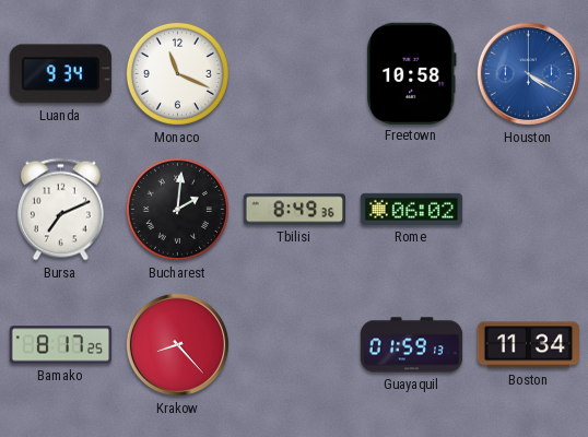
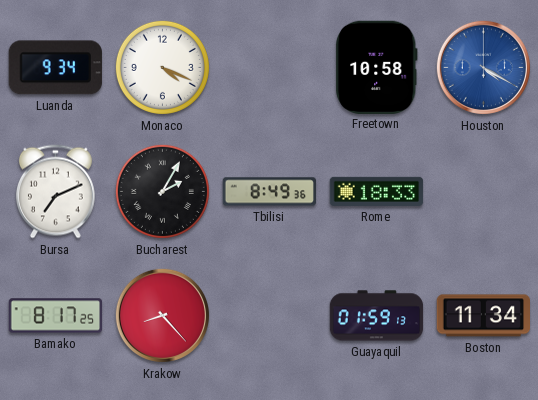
Monaco: 11:19 -> 4:19 (162, 67)
Bucharest: 2:01 -> 2:05 (162, 191)
Rome: 06:02 -> 18:33 (377, 191)
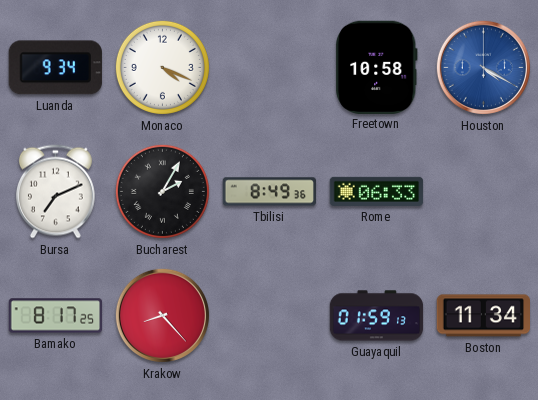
Rome: 18:33 -> 06:33 (377, 191)
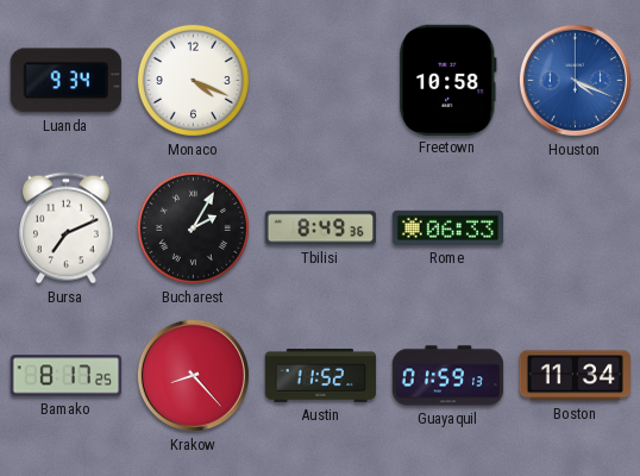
Houston: 4:20 -> 4:19 (575, 80)
Austin: none -> 11:52 (321, 376)
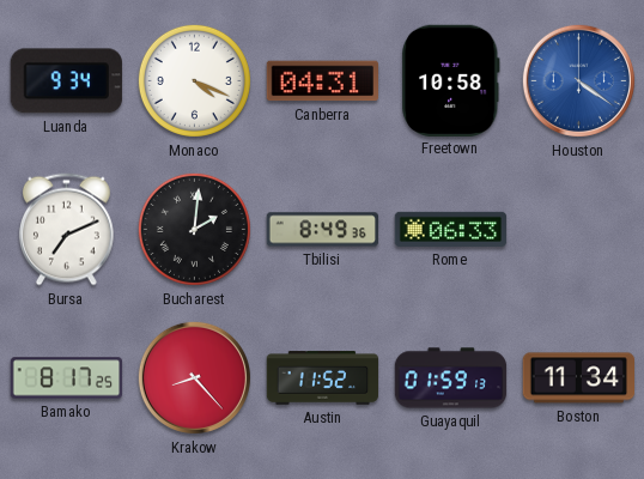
Canberra: none -> 04:31 (322, 81)
Houston: 4:19 -> 4:21 (578, 80)
Bucharest: 2:05 -> 2:01 (194, 229)
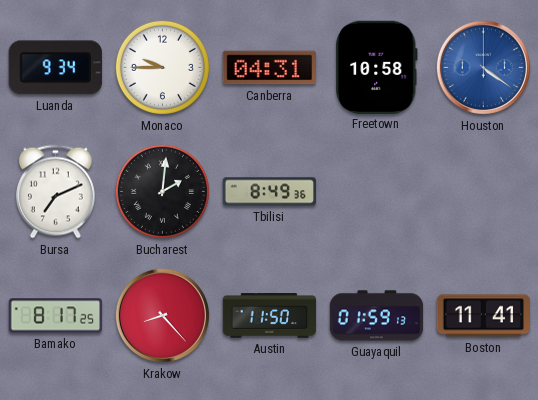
Monaco: 4:19 -> 9:45 (162, 67)
Rome: 06:33 -> none (451, 229)
Austin: 11:52 -> 11:50 (270, 316)
Boston: 11:34 -> 11:41 (483, 316)
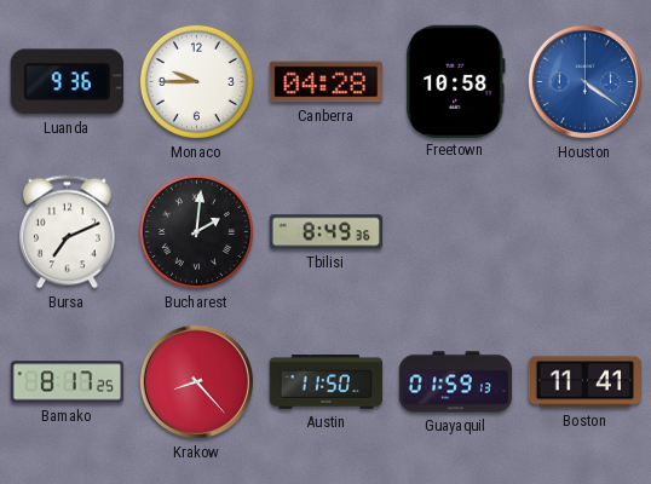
Luanda: 9:34 -> 9:36 (67, 82)
Canberra: 04:31 -> 04:28 (325, 82)
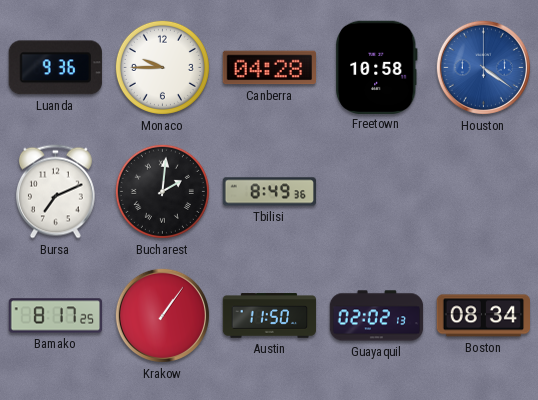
Krakow: 8:23 -> 1:06 (162, 315)
Guayaquil: 01:59 -> 02:02 (377, 316)
Boston: 11:41 -> 08:34 (483, 316)
